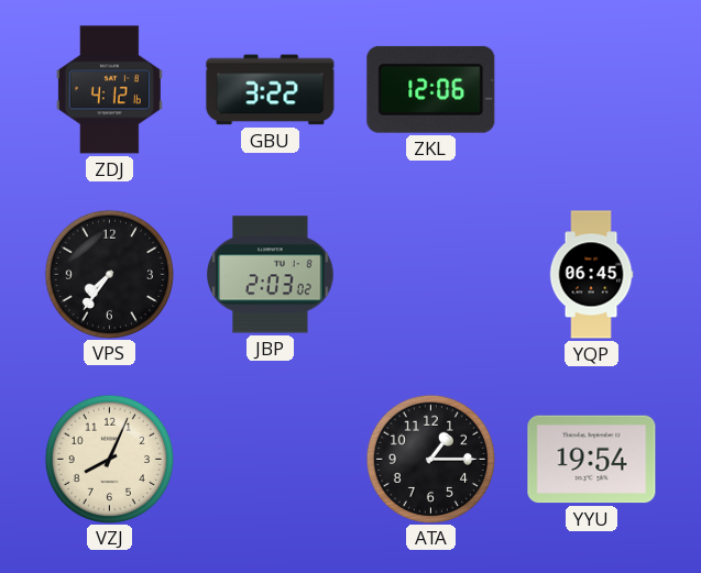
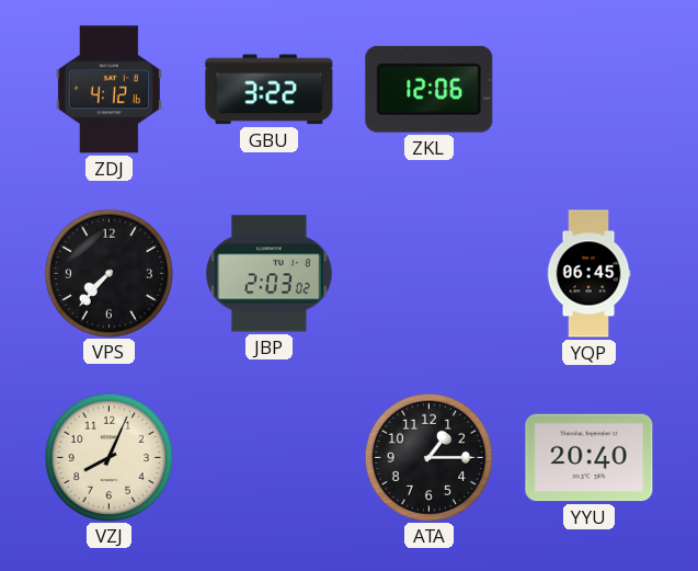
VPS: 7:36 -> 7:37 (108, 273)
YYU: 19:54 -> 20:40 (590, 458)
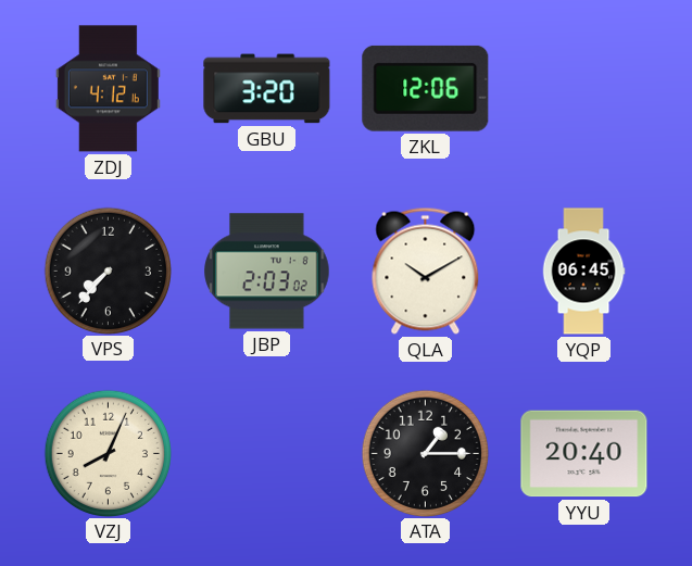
GBU: 3:22 -> 3:20 (267, 89)
QLA: none -> 10:10 (426, 271)
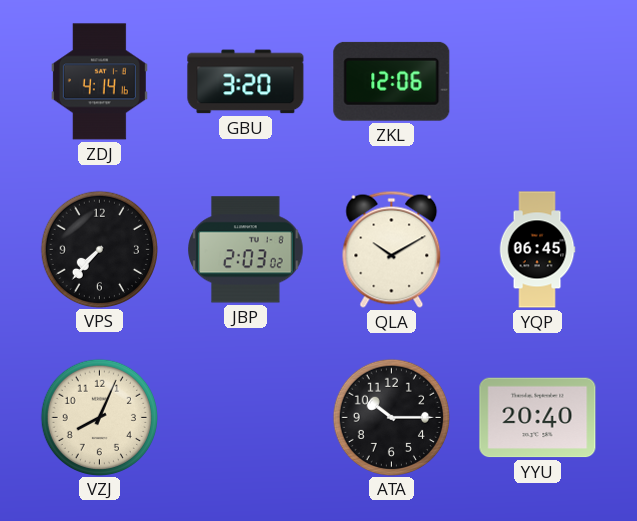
ZDJ: 4:12 -> 4:14 (99, 82)
ATA: 1:15 -> 10:15 (391, 417)
